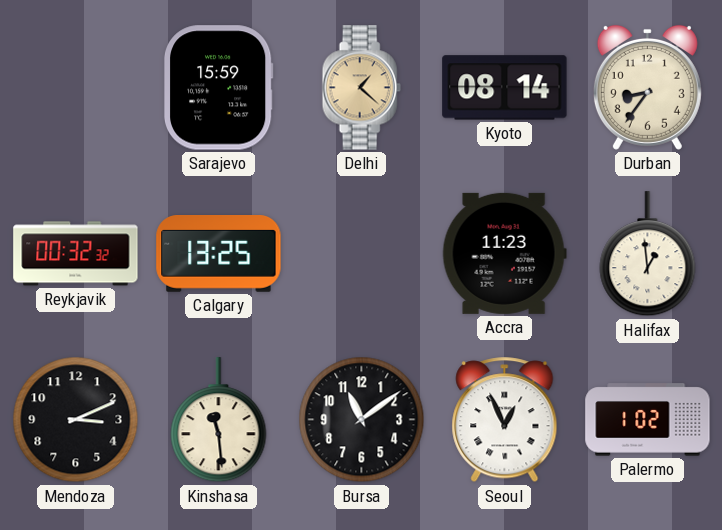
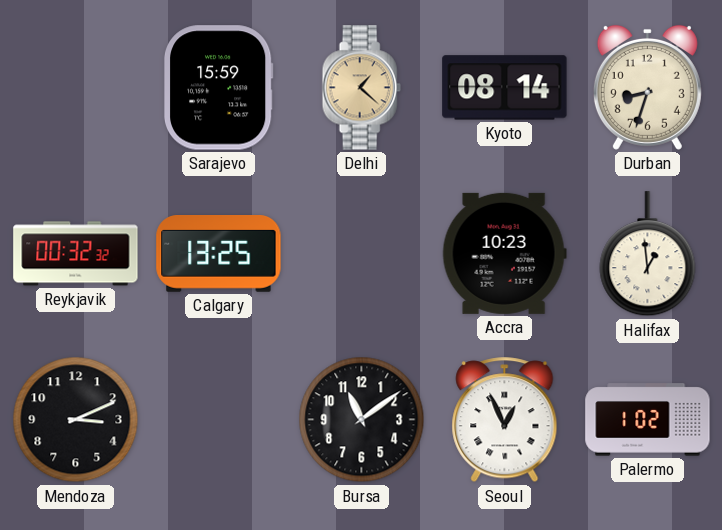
Durban: 8:36 -> 8:33 (647, 87)
Accra: 11:23 -> 10:23 (504, 253)
Kinshasa: 11:29 -> none (219, 420)
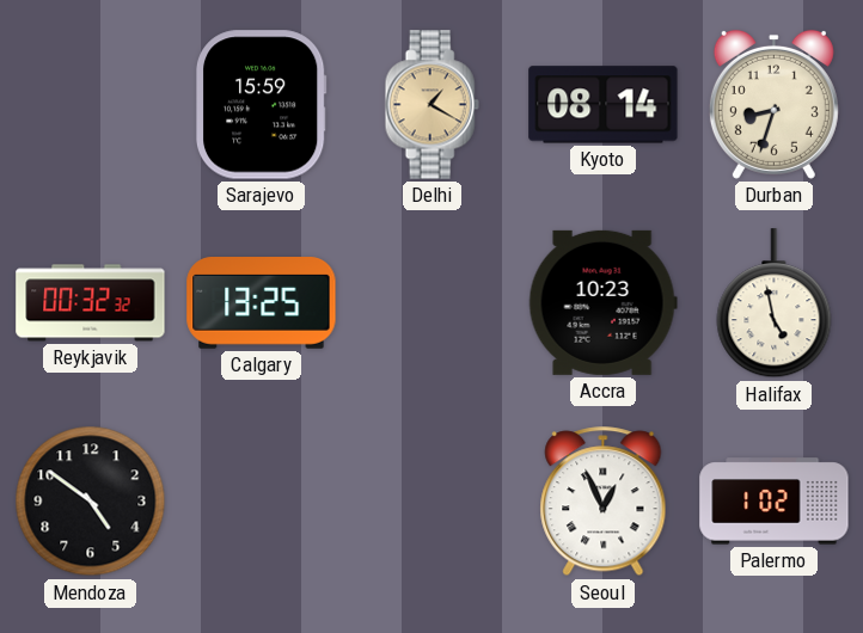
Delhi: 1:22 -> 1:20 (431, 105)
Halifax: 12:59 -> 4:58 (775, 303)
Mendoza: 3:11 -> 4:51 (91, 502)
Bursa: 11:09 -> none (362, 420)
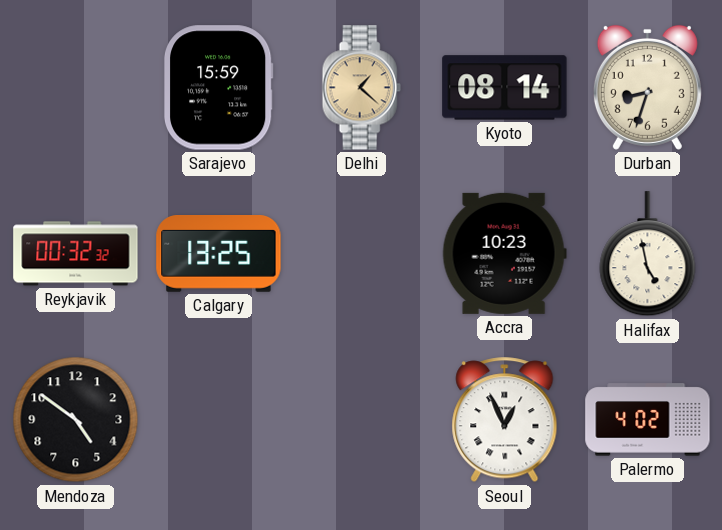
Delhi: 1:20 -> 1:22 (361, 88)
Palermo: 1:02 -> 4:02 (648, 420)
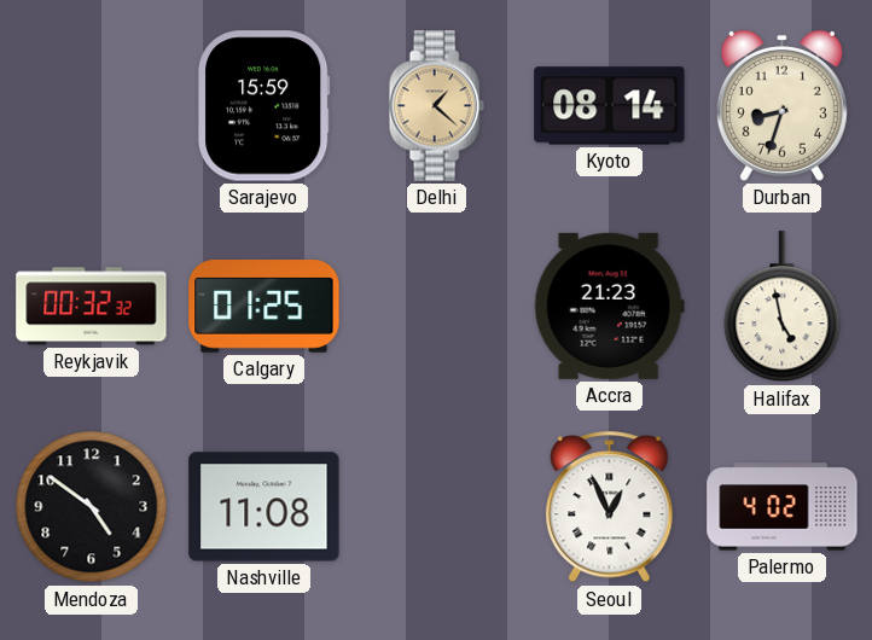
Calgary: 13:25 -> 01:25 (264, 307)
Accra: 10:23 -> 21:23 (609, 306)
Nashville: none -> 11:08 (264, 507)
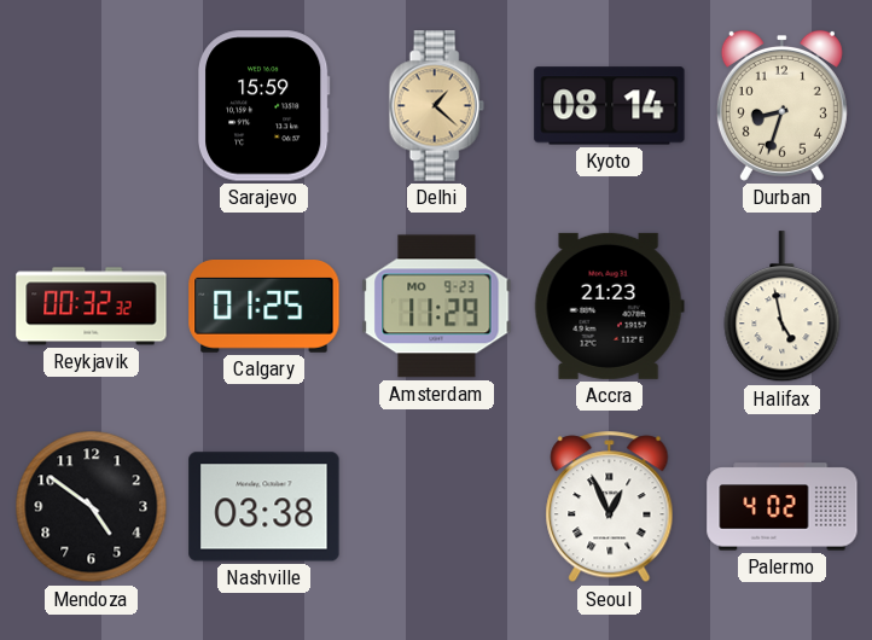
Amsterdam: none -> 11:29 (437, 307)
Nashville: 11:08 -> 03:38 (264, 507)
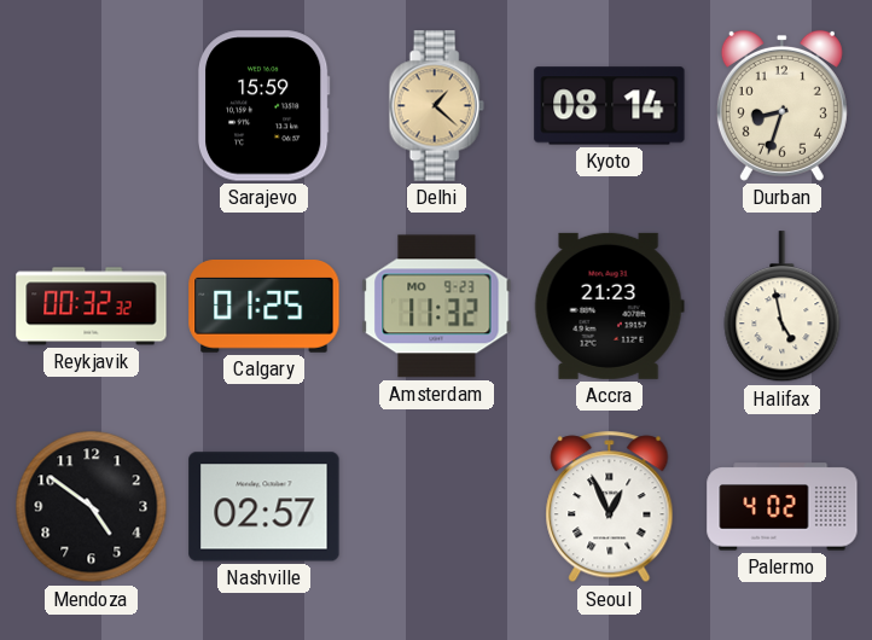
Amsterdam: 11:29 -> 11:32 (437, 307)
Nashville: 03:38 -> 02:57 (264, 507)
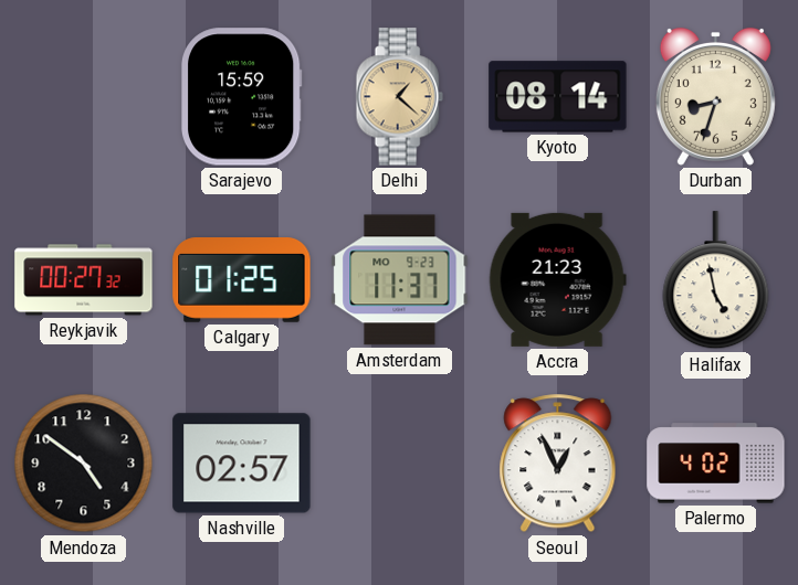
Reykjavik: 00:32 -> 00:27 (84, 280)
Amsterdam: 11:32 -> 11:37 (400, 280)
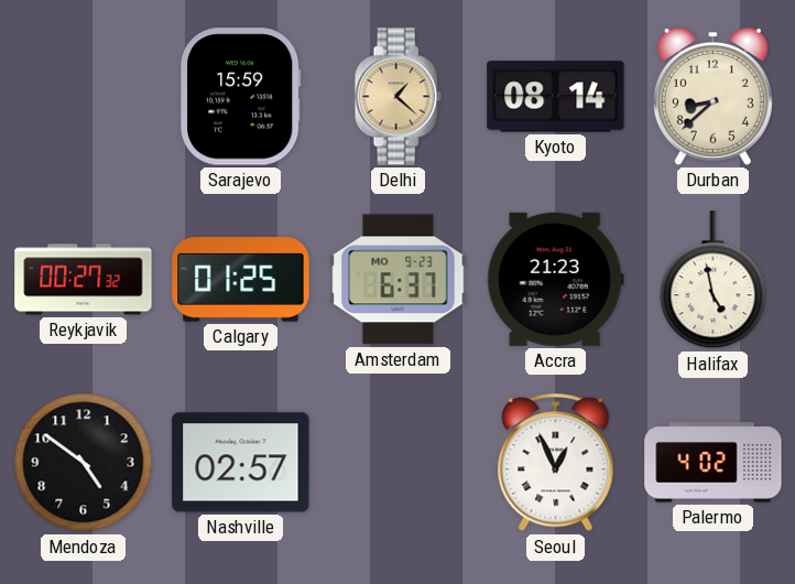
Durban: 8:33 -> 8:38 (712, 96)
Amsterdam: 11:37 -> 6:37 (399, 280)
